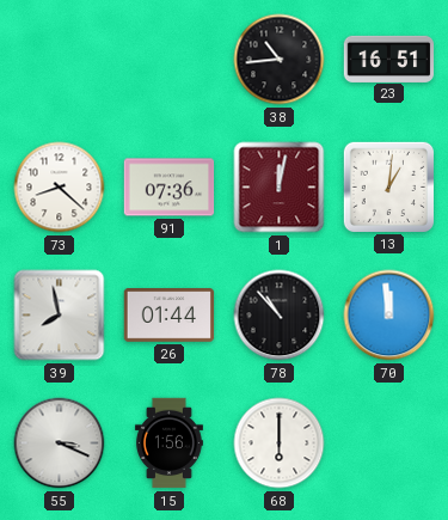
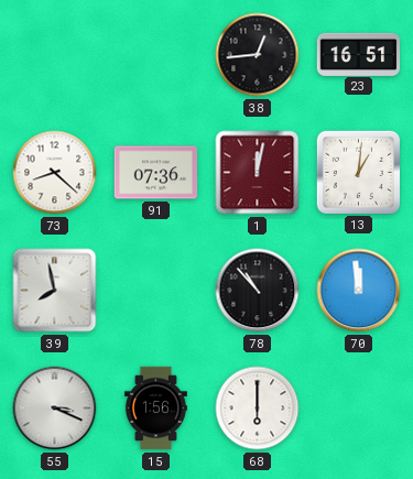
38: 10:44 -> 12:44 (258, 55)
26: 01:44 -> none (170, 316)
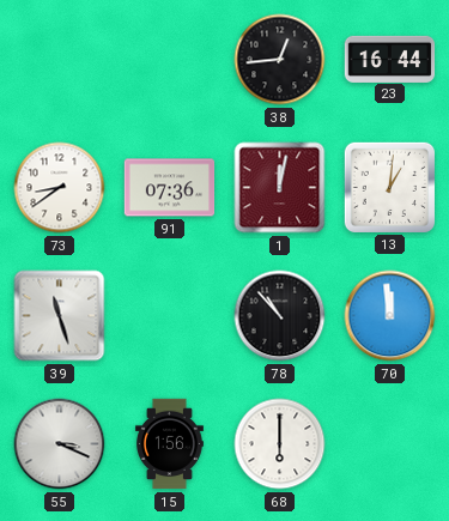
23: 16:51 -> 16:44 (390, 59)
73: 8:22 -> 8:39 (60, 188)
39: 7:58 -> 11:27 (60, 316)
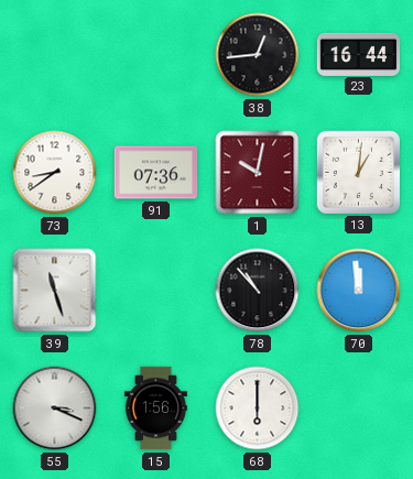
1: 12:02 -> 10:02 (258, 173)
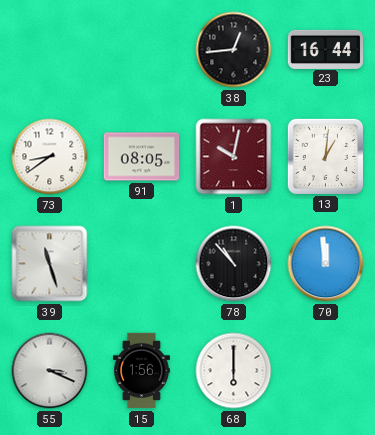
91: 07:36 -> 08:05 (142, 157)
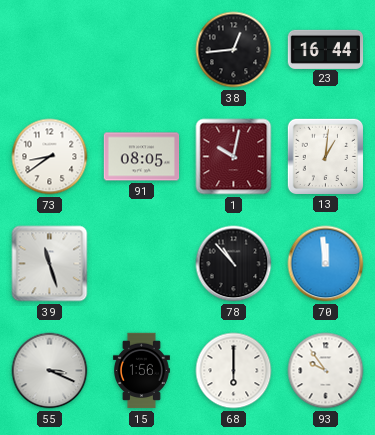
93: none -> 9:54 (326, 371)
